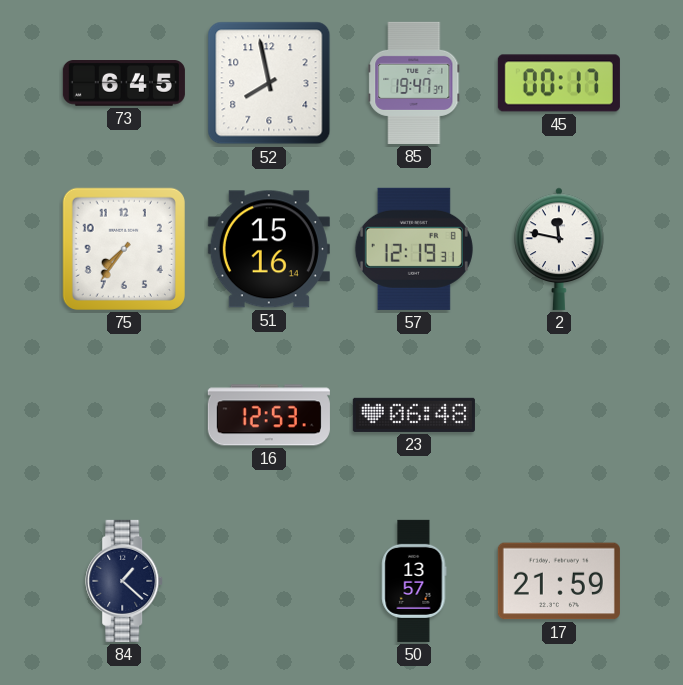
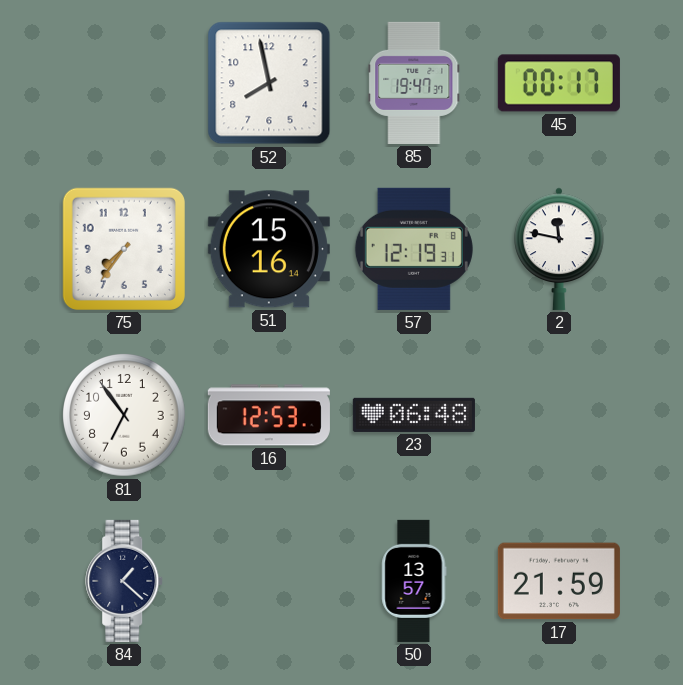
73: 6:45 -> none (124, 84)
81: none -> 6:54 (124, 415)
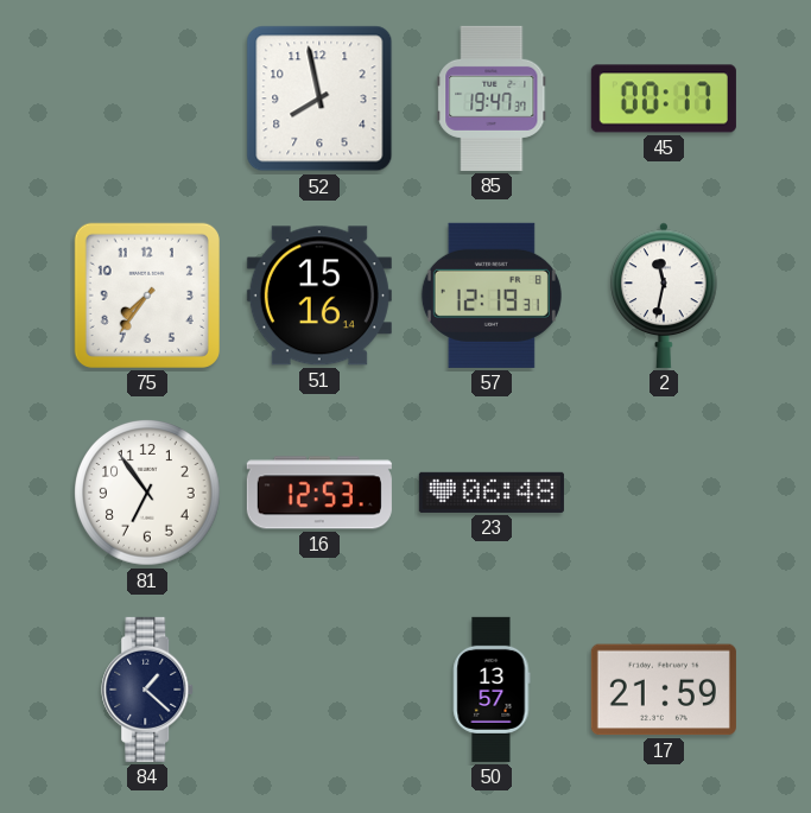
2: 11:47 -> 11:32 (664, 296)
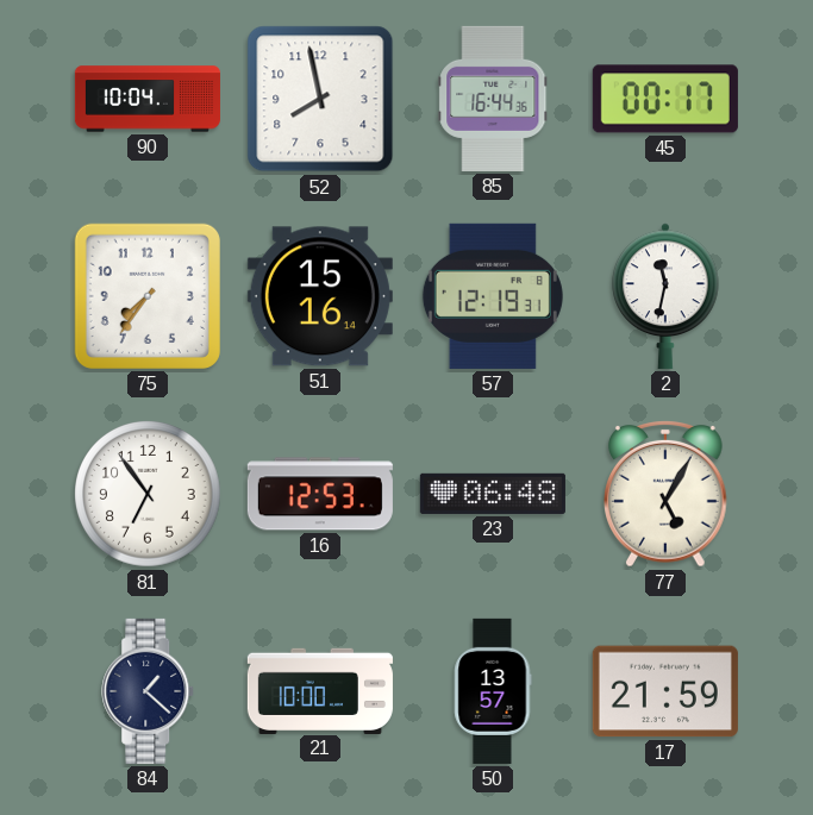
90: none -> 10:04 (148, 99)
85: 19:47 -> 16:44 (493, 99)
77: none -> 5:05 (667, 495)
21: none -> 10:00 (320, 690)
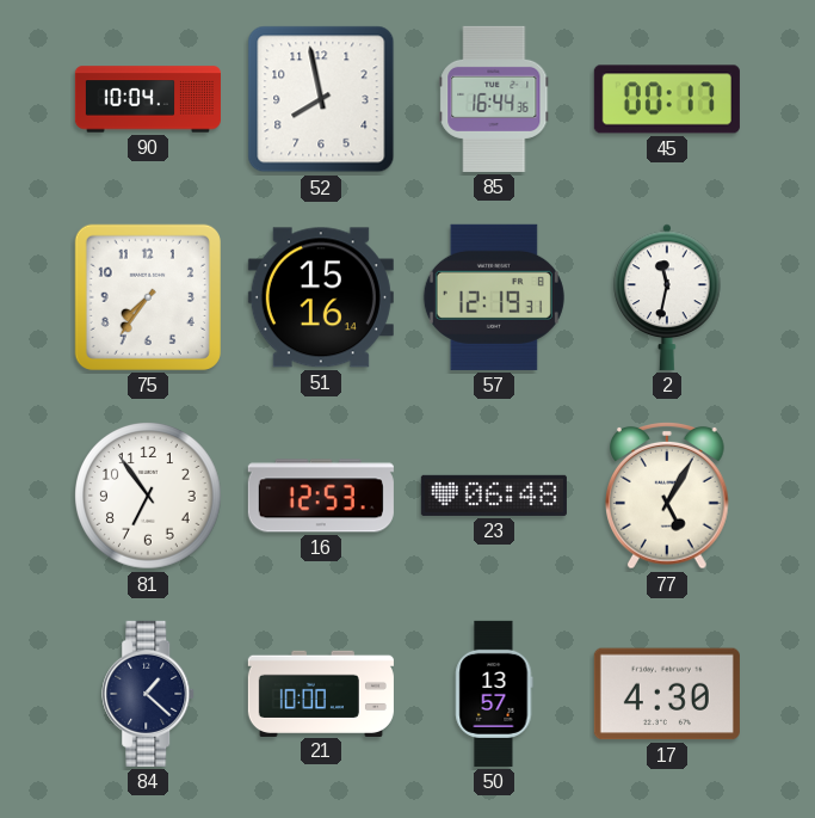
17: 21:59 -> 4:30 (667, 694)
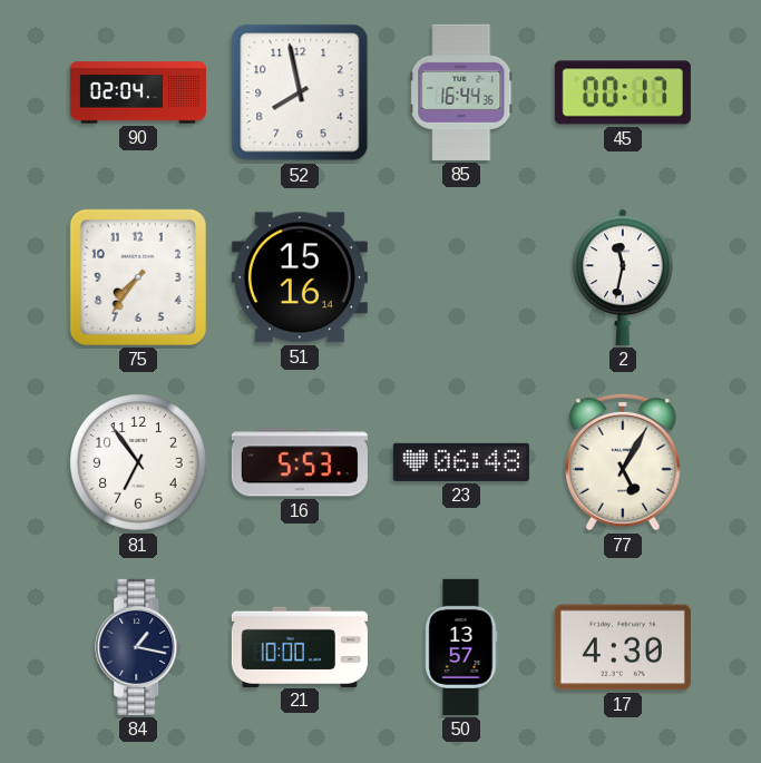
90: 10:04 -> 02:04 (138, 92)
57: 12:19 -> none (494, 297)
16: 12:53 -> 5:53 (300, 462)
84: 1:22 -> 1:17 (139, 647)
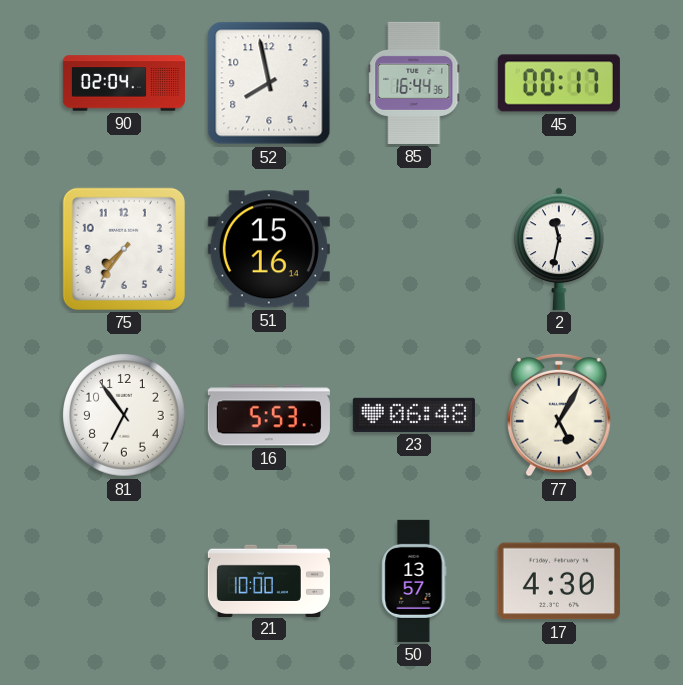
84: 1:17 -> none (139, 647)
